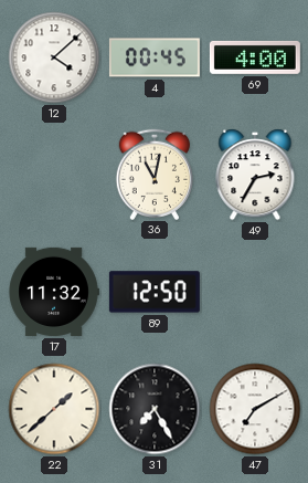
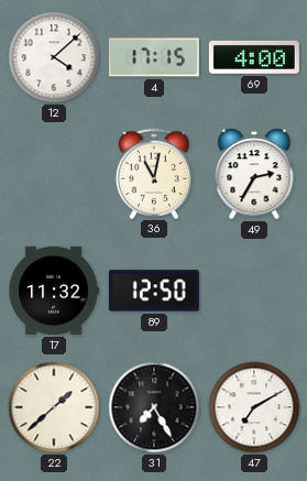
4: 00:45 -> 17:15 (154, 57)
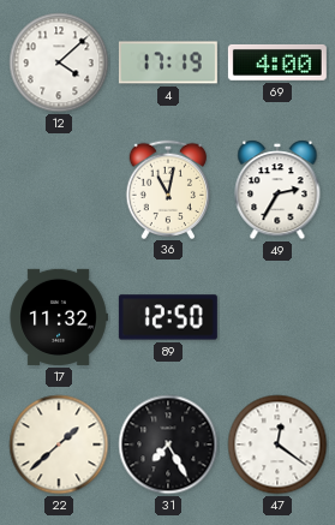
4: 17:15 -> 17:19 (168, 62)
47: 7:10 -> 12:21 (277, 445)
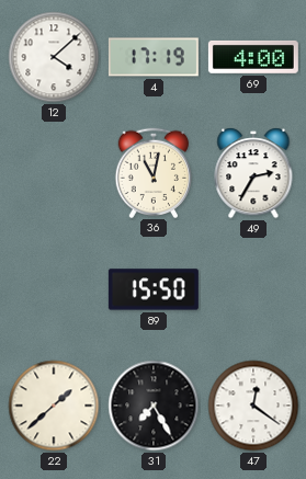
17: 11:32 -> none (59, 317)
89: 12:50 -> 15:50 (154, 289)
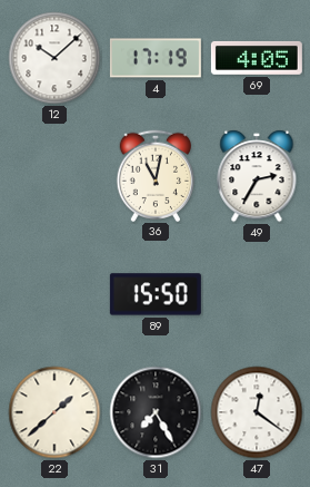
12: 4:08 -> 10:08 (54, 58)
69: 4:00 -> 4:05 (257, 58)
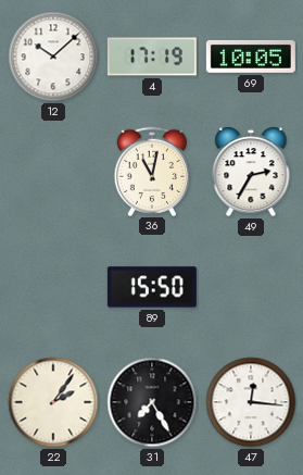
69: 4:05 -> 10:05 (251, 57)
22: 1:38 -> 2:06 (53, 402)
47: 12:21 -> 12:16 (251, 402)
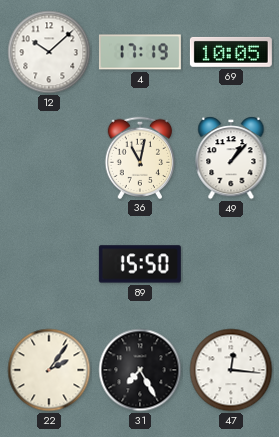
49: 2:35 -> 1:07 (231, 158)
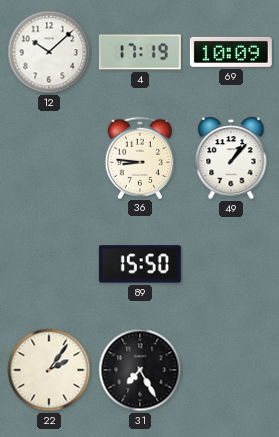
69: 10:05 -> 10:09 (231, 52)
36: 11:02 -> 8:46 (140, 157)
47: 12:16 -> none (231, 370)
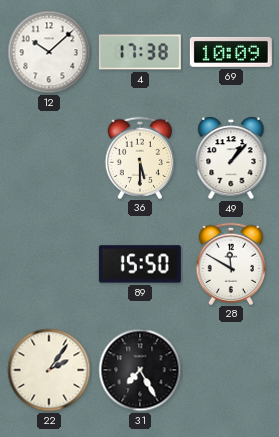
4: 17:19 -> 17:38 (140, 52)
36: 8:46 -> 5:30 (140, 157)
28: none -> 11:50 (231, 263)
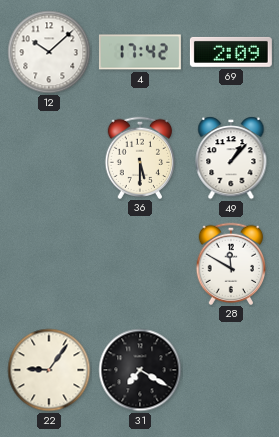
4: 17:38 -> 17:42 (140, 52)
69: 10:09 -> 2:09 (231, 52)
89: 15:50 -> none (140, 264)
22: 2:06 -> 9:06 (49, 370)
31: 7:25 -> 7:20 (140, 370)
